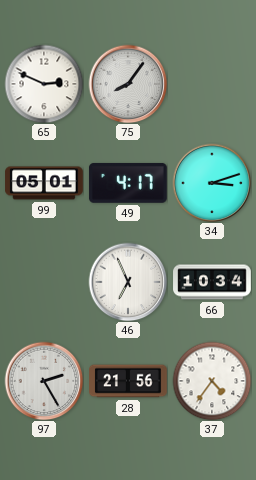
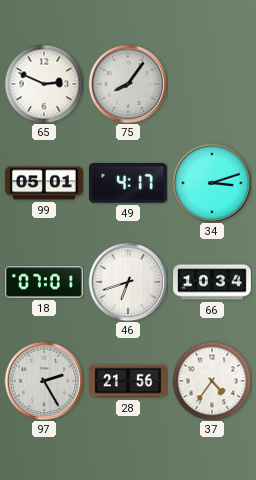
18: none -> 07:01 (44, 282)
46: 6:56 -> 6:42 (128, 282)
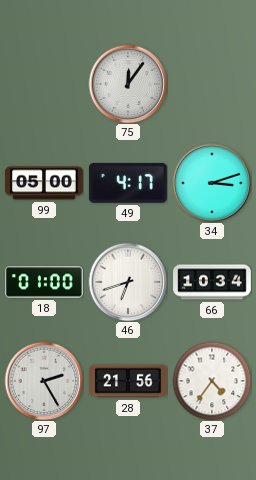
65: 2:49 -> none (44, 84)
75: 8:06 -> 12:06 (128, 84)
99: 05:01 -> 05:00 (44, 183)
18: 07:01 -> 01:00 (44, 282)
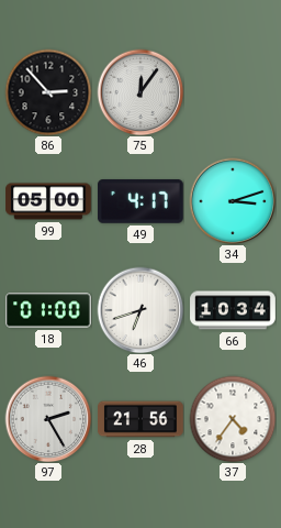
86: none -> 2:53 (48, 92)
